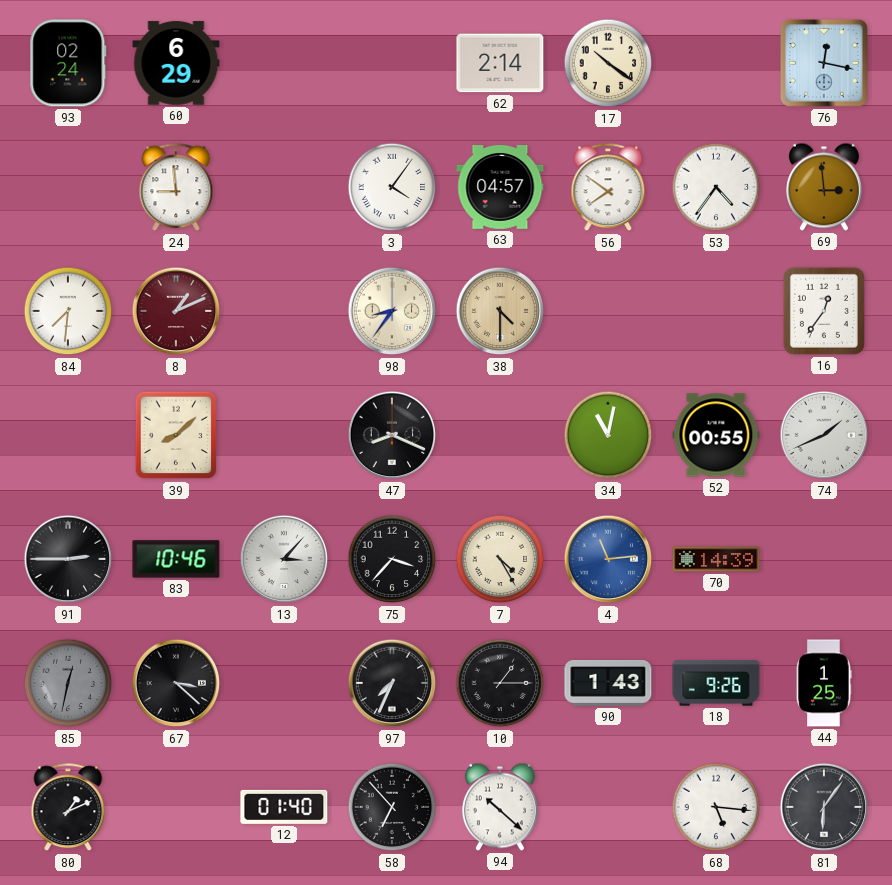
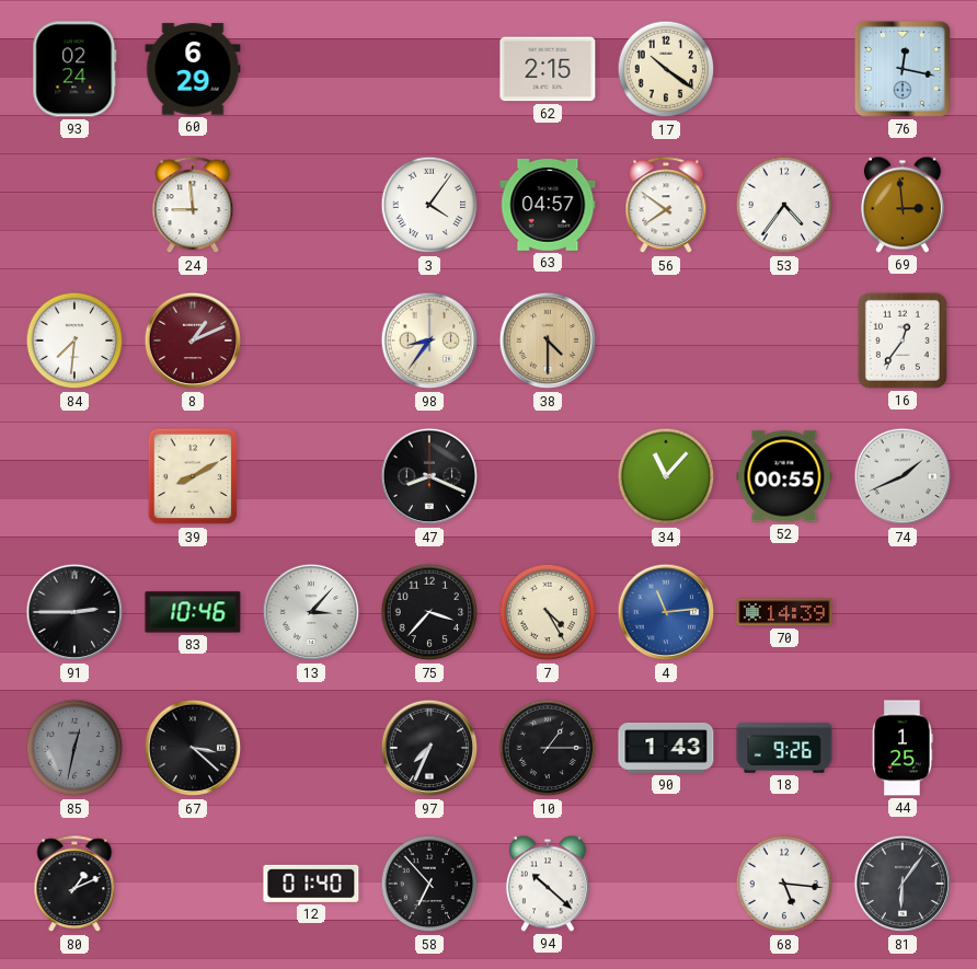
62: 2:14 -> 2:15 (548, 69)
39: 8:08 -> 8:10 (193, 476)
34: 11:02 -> 11:07 (666, 476)
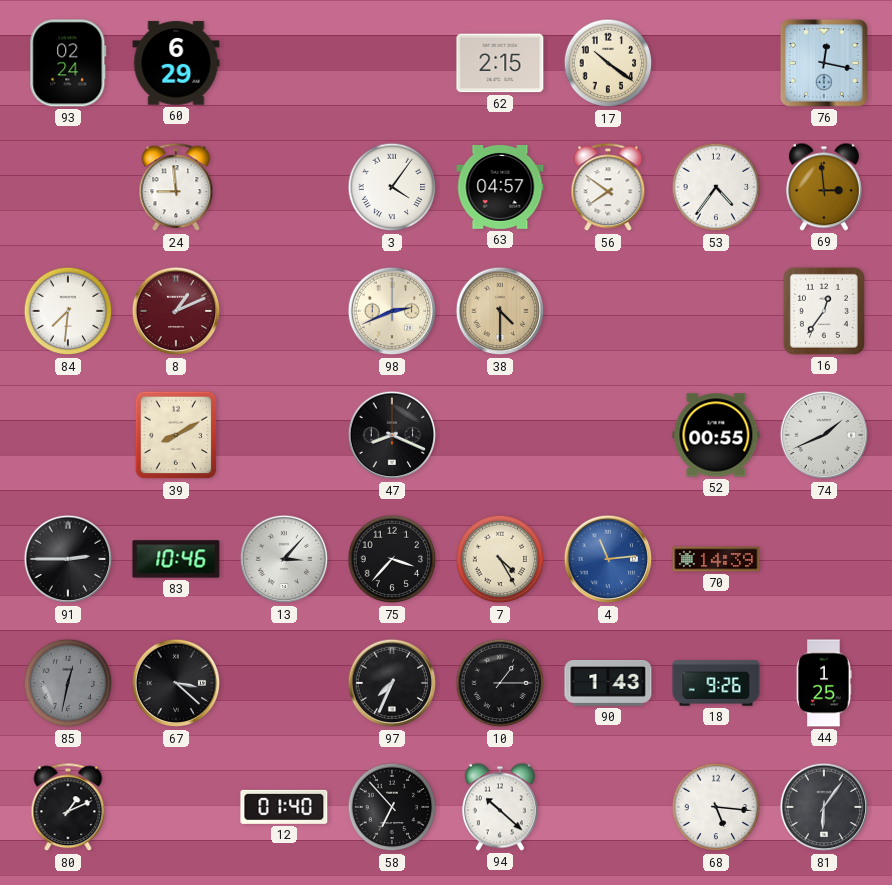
98: 8:36 -> 2:41 (392, 311)
34: 11:07 -> none (666, 476)
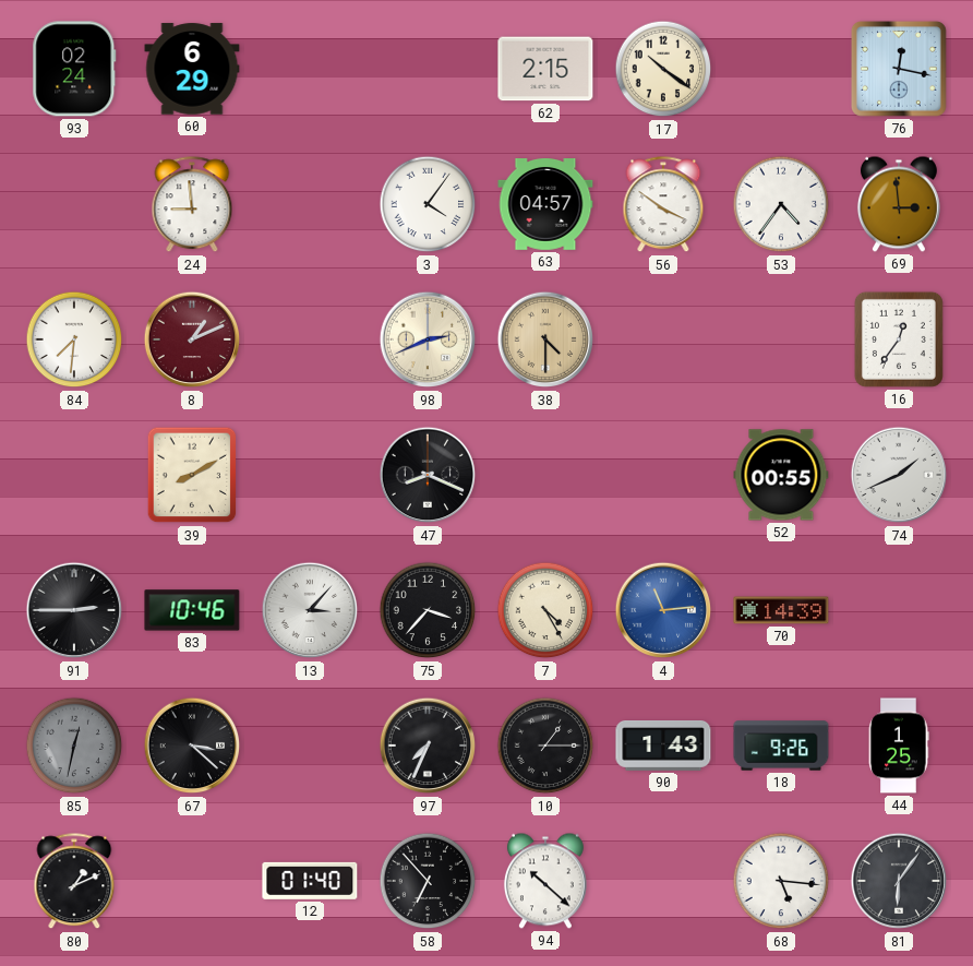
56: 7:51 -> 3:51 (663, 205)
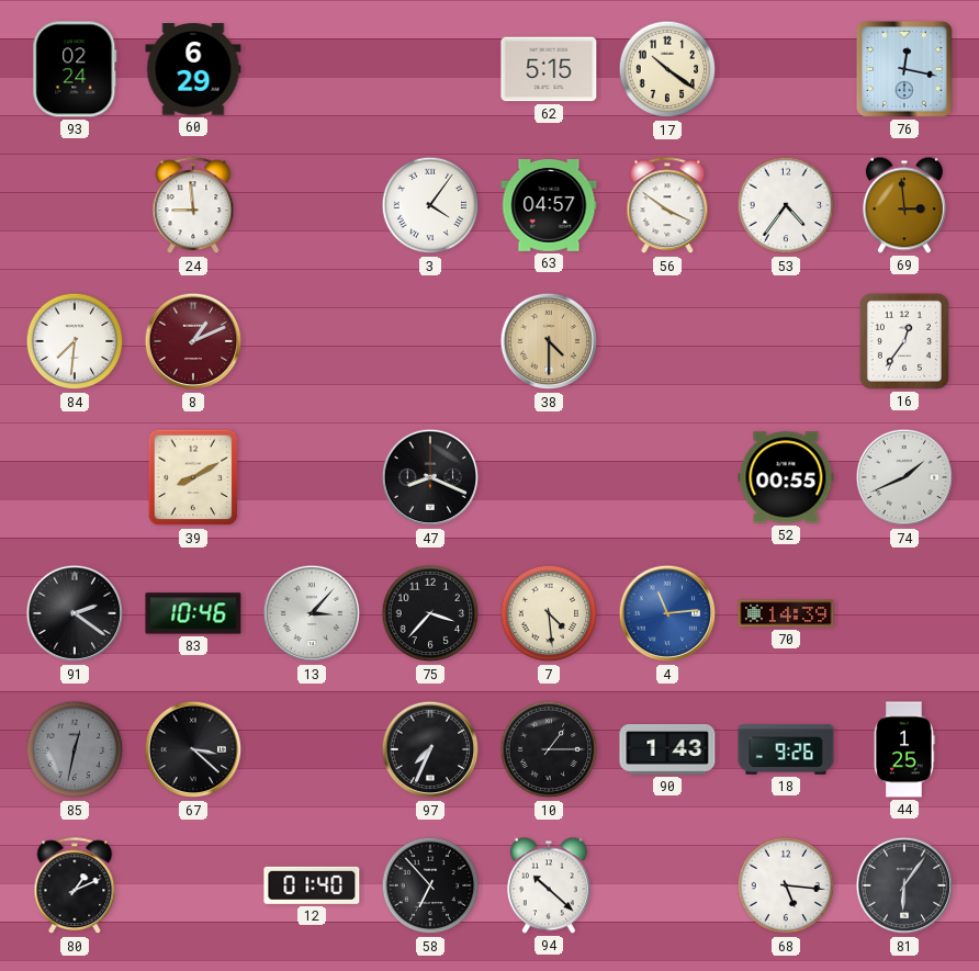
62: 2:15 -> 5:15 (549, 69)
98: 2:41 -> none (428, 339)
91: 2:45 -> 2:21 (75, 613)
7: 4:25 -> 4:29 (549, 613)
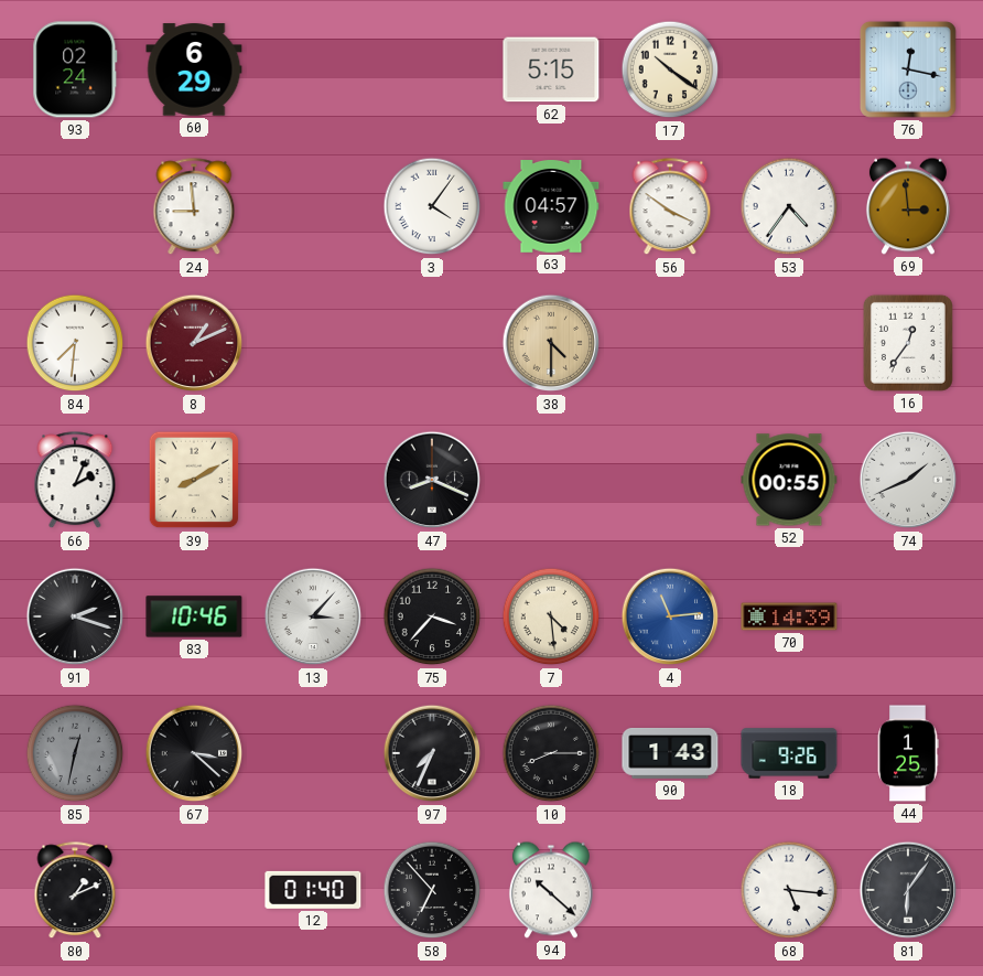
66: none -> 2:04 (75, 481)
91: 2:21 -> 2:18 (75, 616)
10: 1:15 -> 8:15 (551, 753)
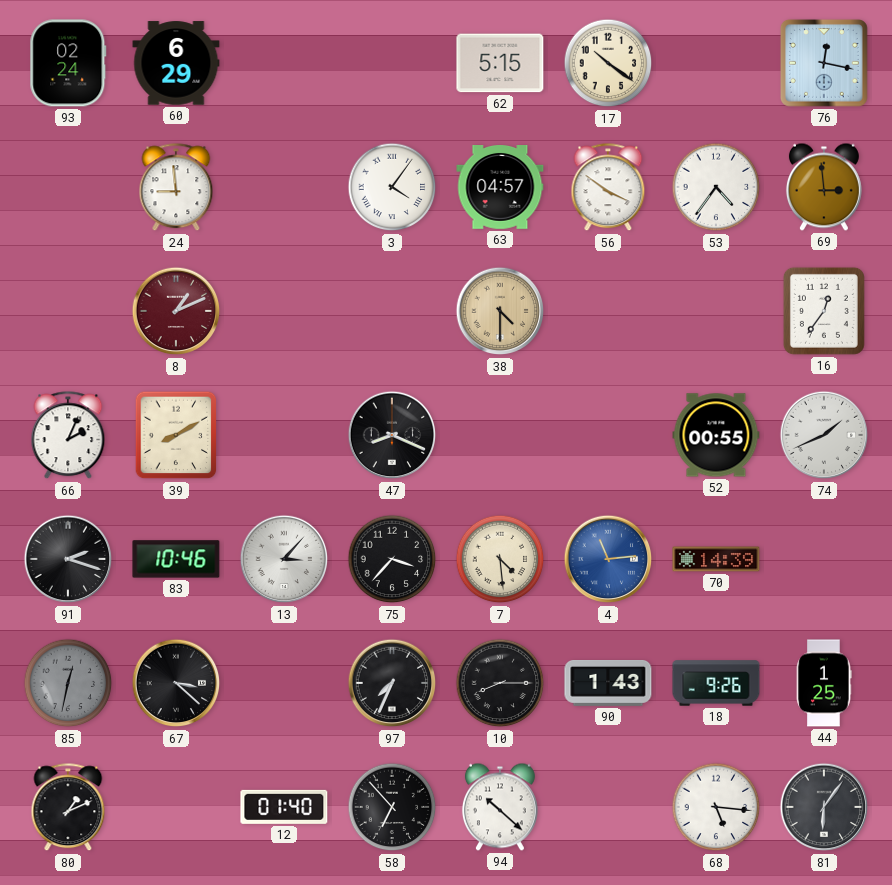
84: 7:31 -> none (75, 343)
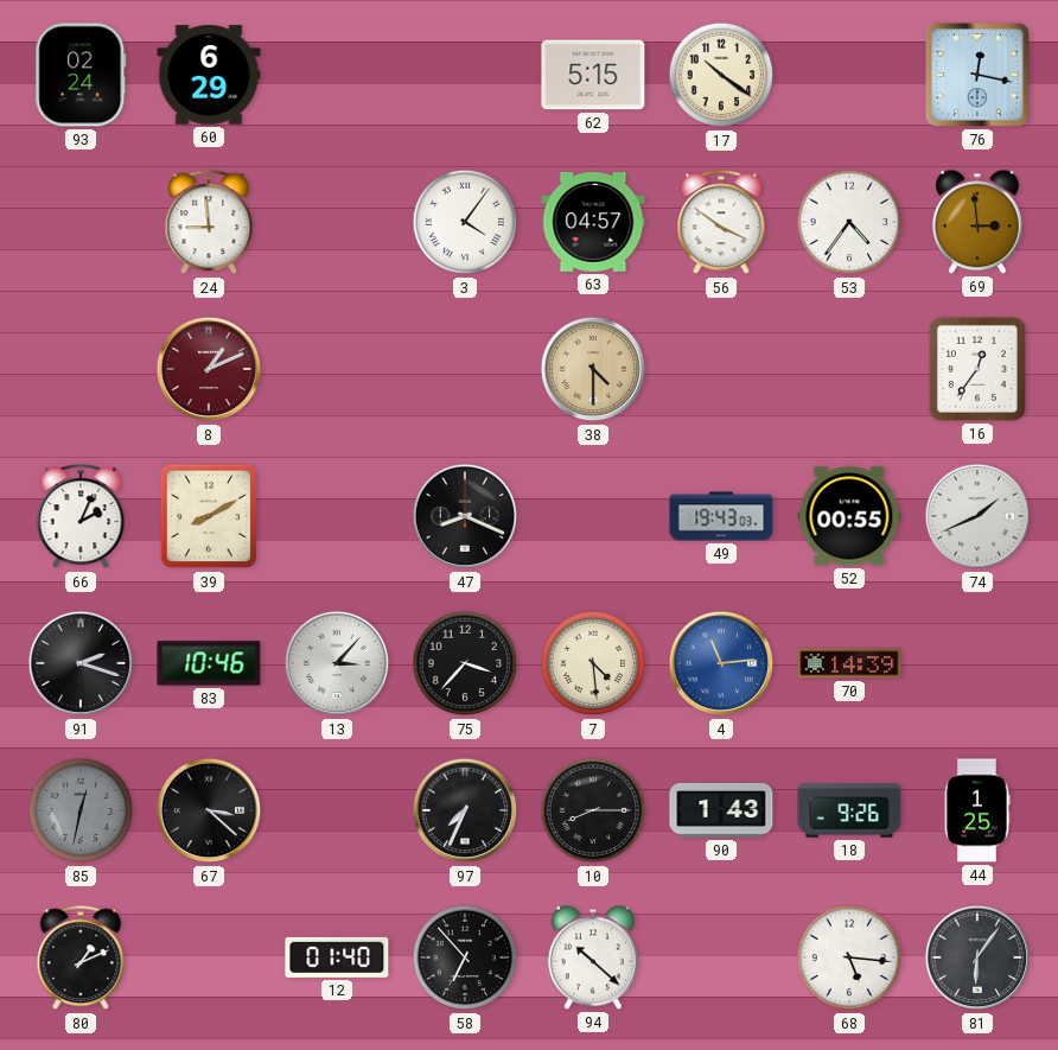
49: none -> 19:43 (721, 516)
